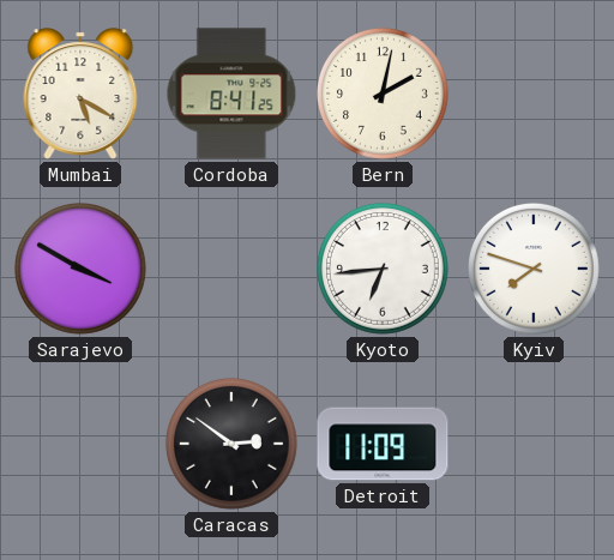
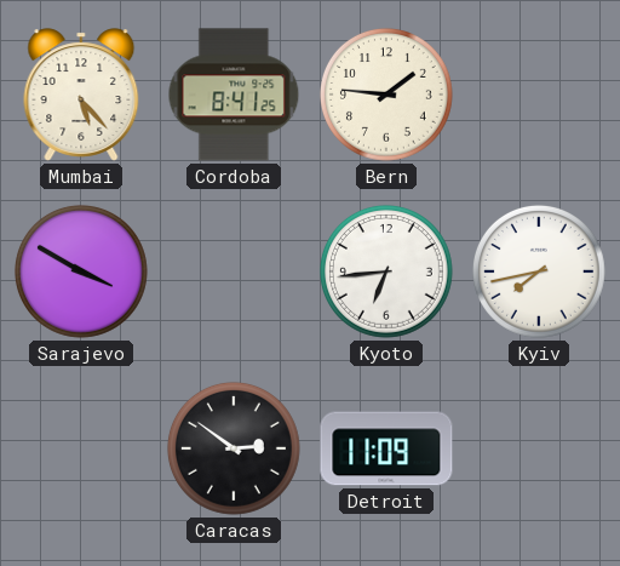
Mumbai: 5:20 -> 5:23 (81, 95)
Bern: 2:02 -> 1:46 (386, 95)
Kyiv: 7:48 -> 7:43 (539, 271)
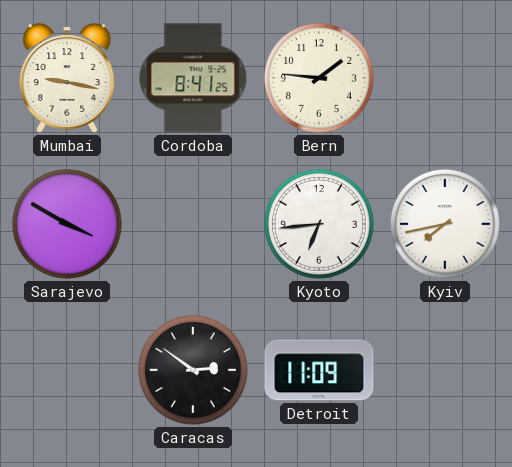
Mumbai: 5:23 -> 9:17 (67, 78)
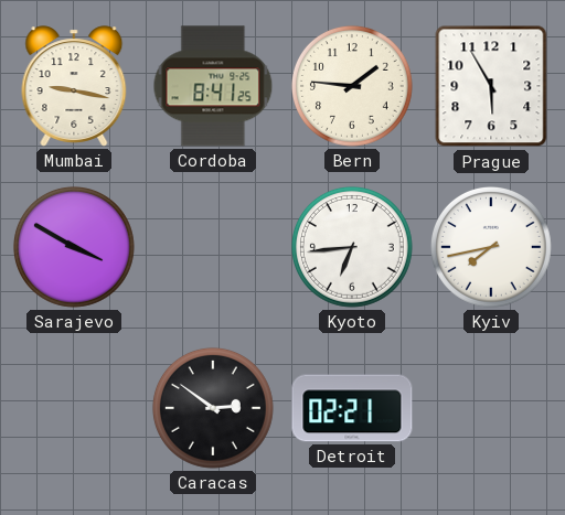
Prague: none -> 5:55 (491, 86)
Detroit: 11:09 -> 02:21 (352, 408)
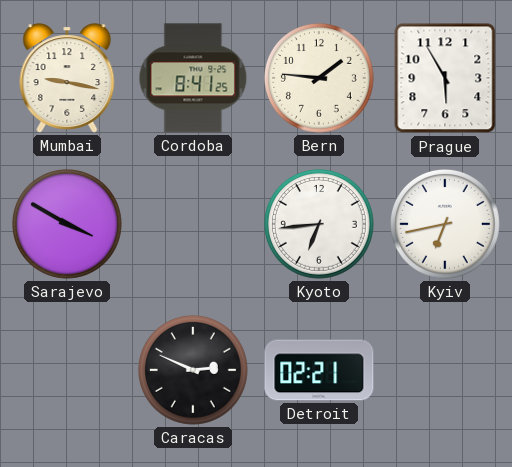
Kyiv: 7:43 -> 6:43 (445, 224)
Caracas: 2:51 -> 2:49 (193, 370)
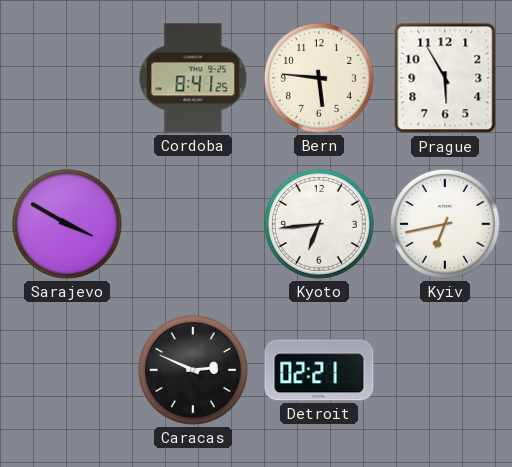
Mumbai: 9:17 -> none (67, 78)
Bern: 1:46 -> 5:46 (319, 78)
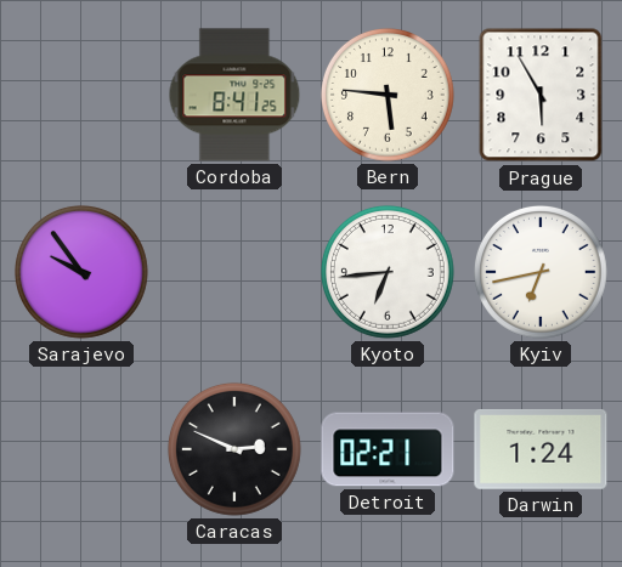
Sarajevo: 3:50 -> 9:54 (81, 272)
Darwin: none -> 1:24 (541, 449)
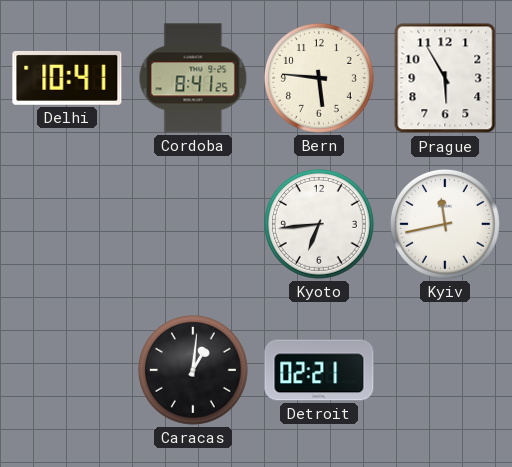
Delhi: none -> 10:41 (67, 78)
Sarajevo: 9:54 -> none (81, 272)
Kyiv: 6:43 -> 11:43 (445, 224)
Caracas: 2:49 -> 1:01 (193, 370)
Darwin: 1:24 -> none (541, 449)
